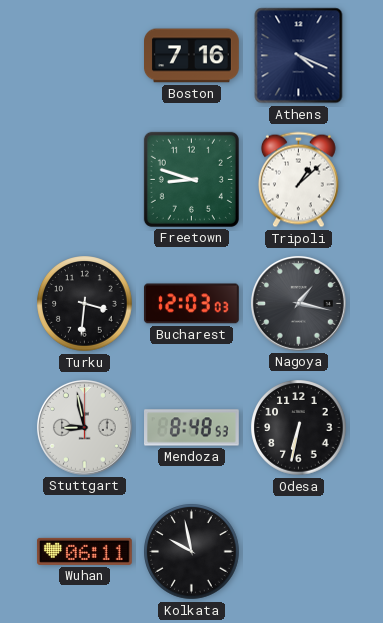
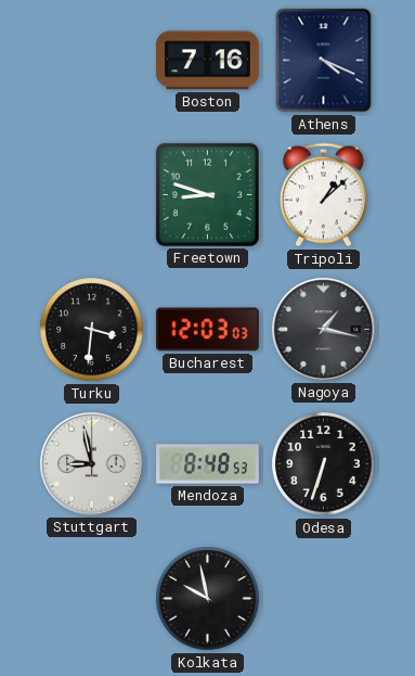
Odesa: 6:32 -> 6:33 (324, 464)
Wuhan: 06:11 -> none (84, 551)
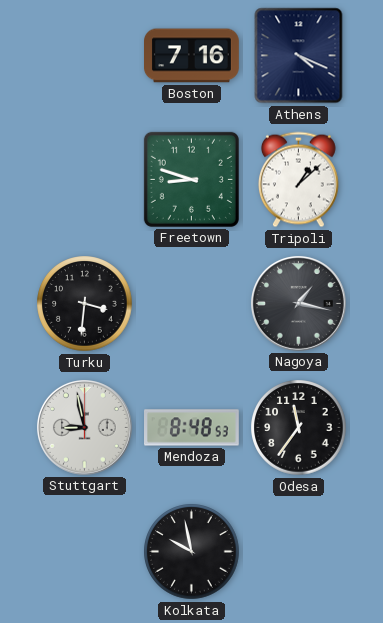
Bucharest: 12:03 -> none (207, 330)
Odesa: 6:33 -> 11:36 (299, 428)
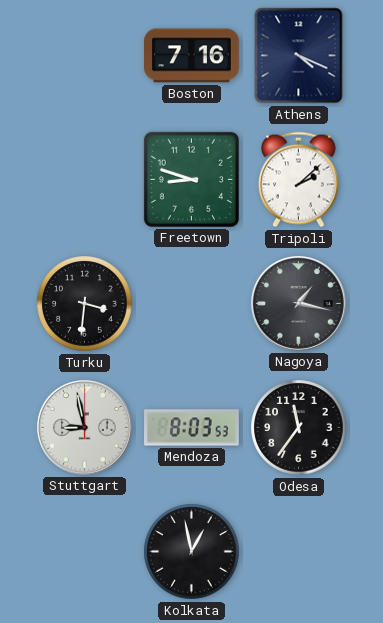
Tripoli: 1:08 -> 2:08 (298, 180)
Mendoza: 8:48 -> 8:03 (192, 428)
Kolkata: 9:58 -> 12:58 (192, 552)
